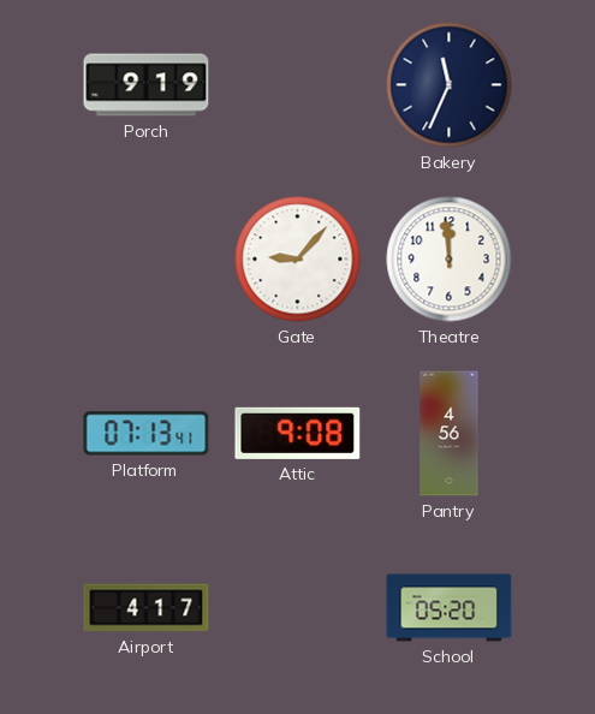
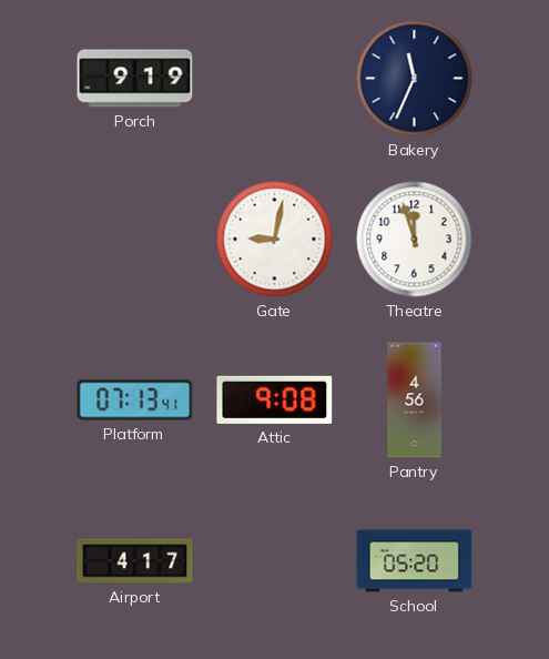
Gate: 9:07 -> 9:02 (275, 240)
Theatre: 11:59 -> 11:57 (415, 240)
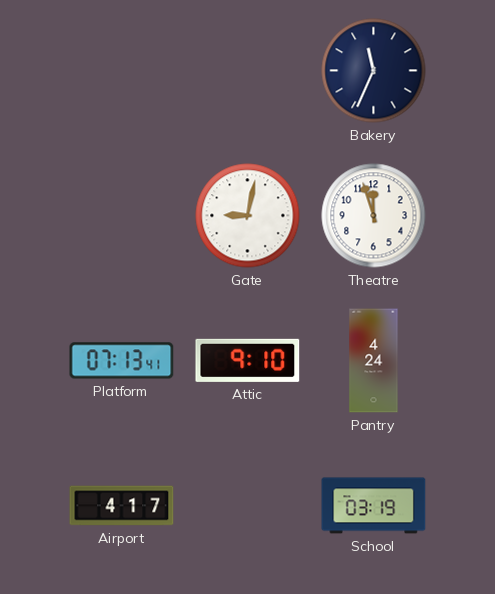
Porch: 9:19 -> none (135, 79)
Attic: 9:08 -> 9:10 (248, 360)
Pantry: 4:56 -> 4:24 (374, 361)
School: 05:20 -> 03:19 (374, 506)
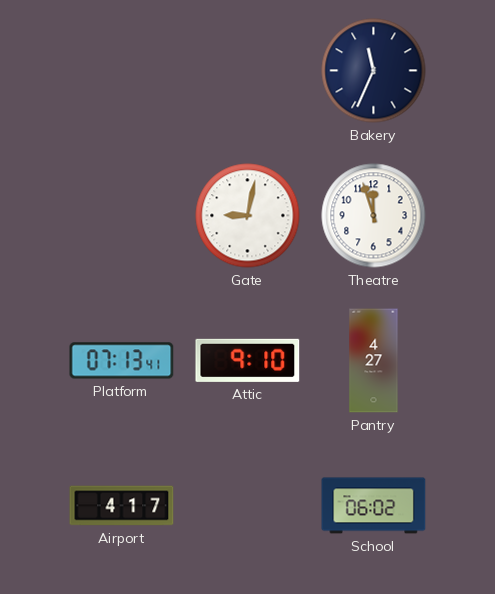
Pantry: 4:24 -> 4:27 (374, 361)
School: 03:19 -> 06:02 (374, 506)
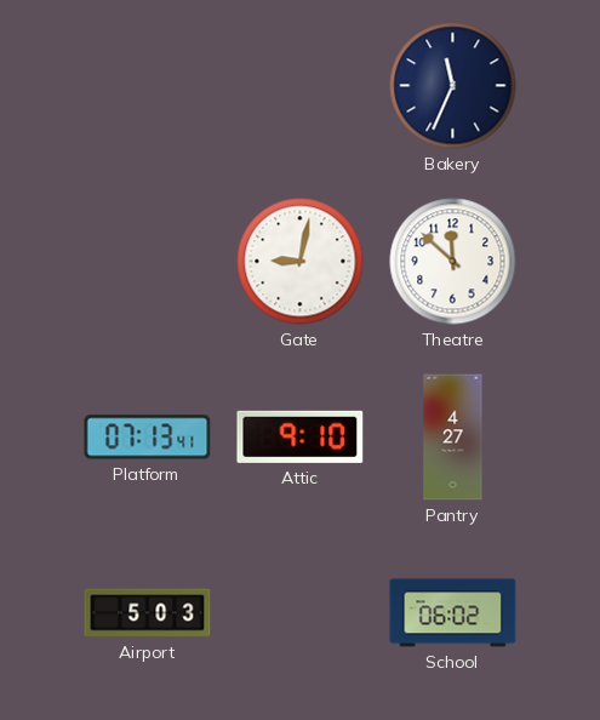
Theatre: 11:57 -> 11:52 (453, 262)
Airport: 4:17 -> 5:03 (148, 613)
